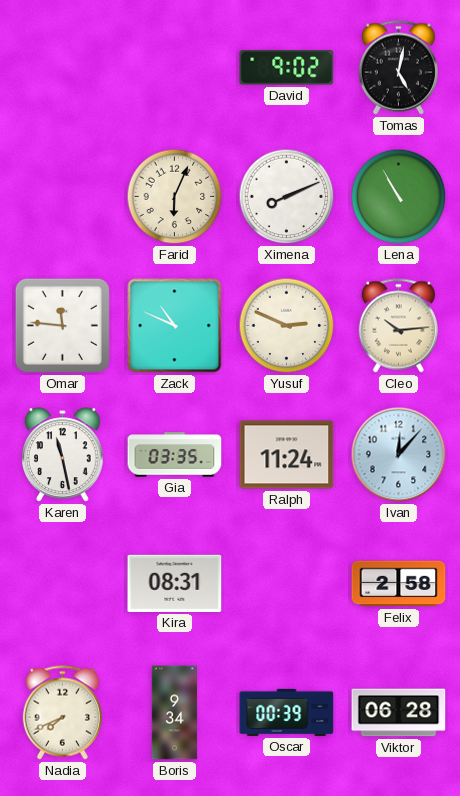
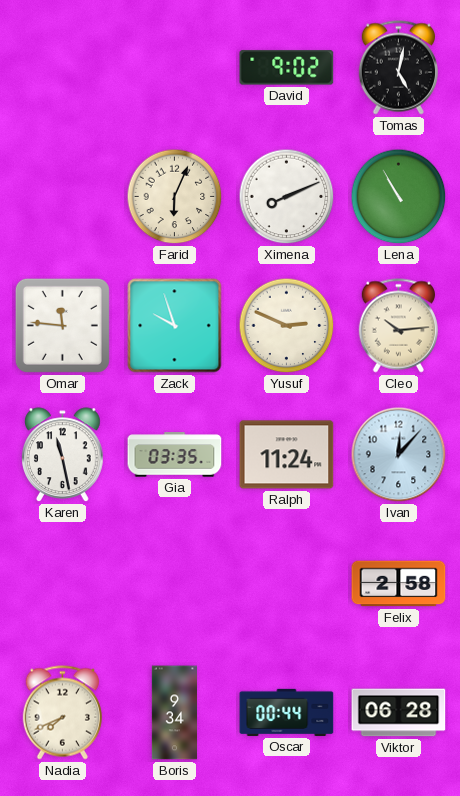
Zack: 10:49 -> 9:57 (175, 326)
Kira: 08:31 -> none (175, 583)
Oscar: 00:39 -> 00:44 (287, 712)
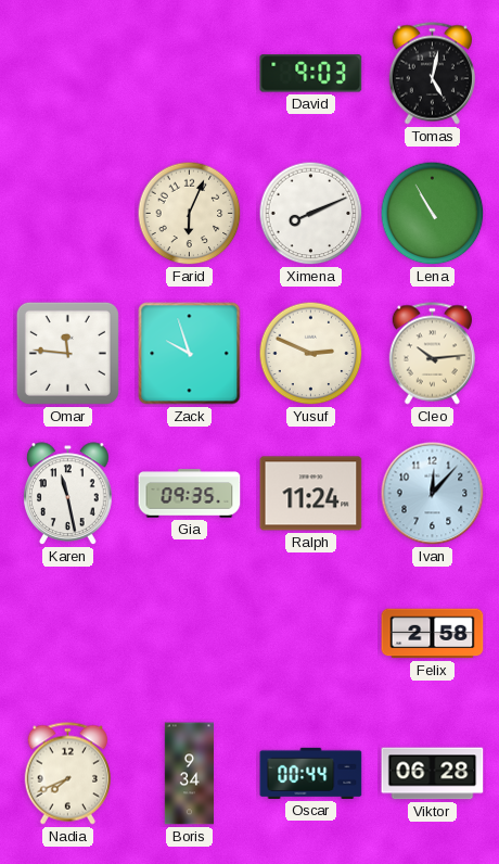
David: 9:02 -> 9:03 (311, 74)
Gia: 03:35 -> 09:35 (190, 494)
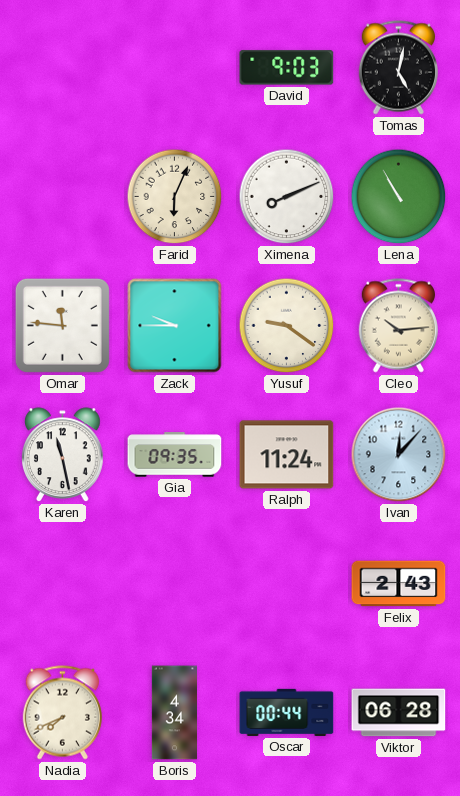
Zack: 9:57 -> 9:45 (175, 326)
Yusuf: 2:49 -> 9:21 (287, 326)
Felix: 2:58 -> 2:43 (399, 584)
Boris: 9:34 -> 4:34 (175, 713)
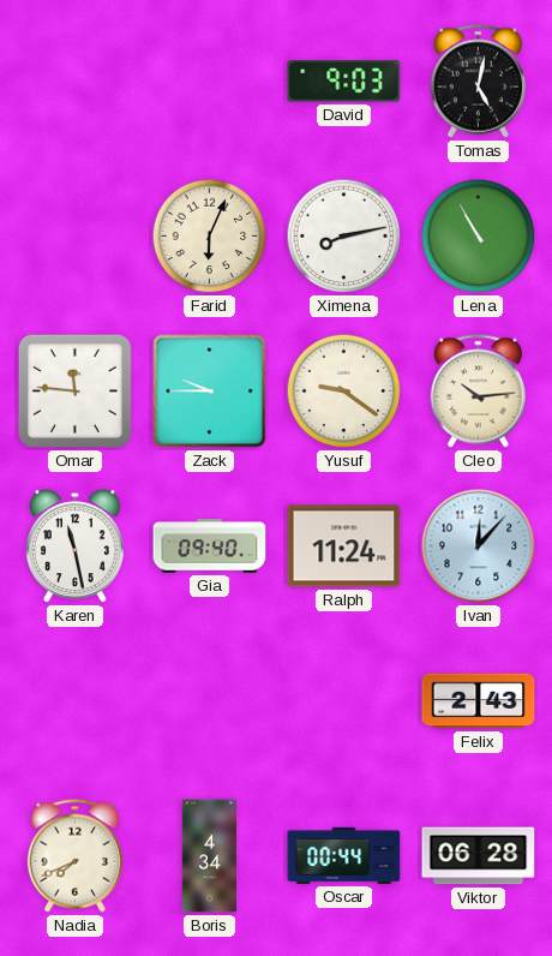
Ximena: 8:11 -> 8:13 (344, 237)
Gia: 09:35 -> 09:40 (210, 546)
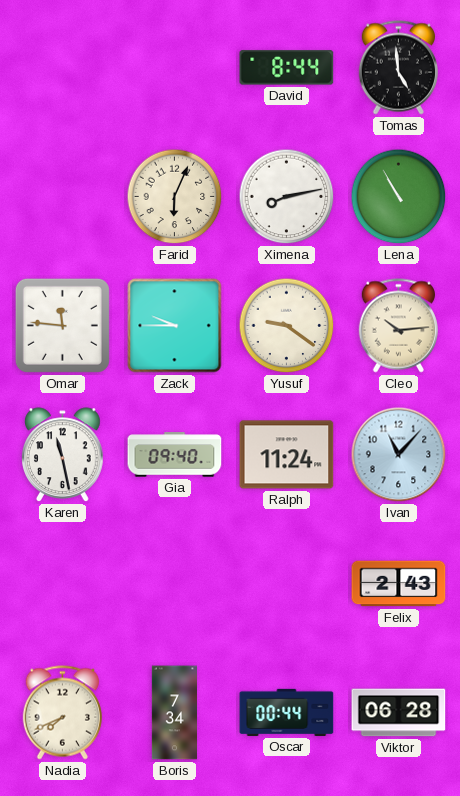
David: 9:03 -> 8:44 (287, 68)
Tomas: 5:02 -> 4:59 (398, 68)
Ivan: 12:07 -> 11:07 (399, 455)
Boris: 4:34 -> 7:34 (175, 713)
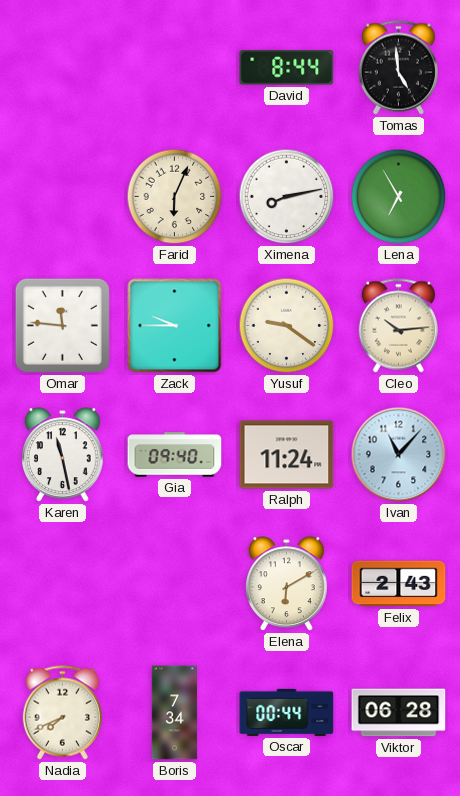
Lena: 10:55 -> 6:55 (399, 197)
Elena: none -> 6:10 (287, 584)
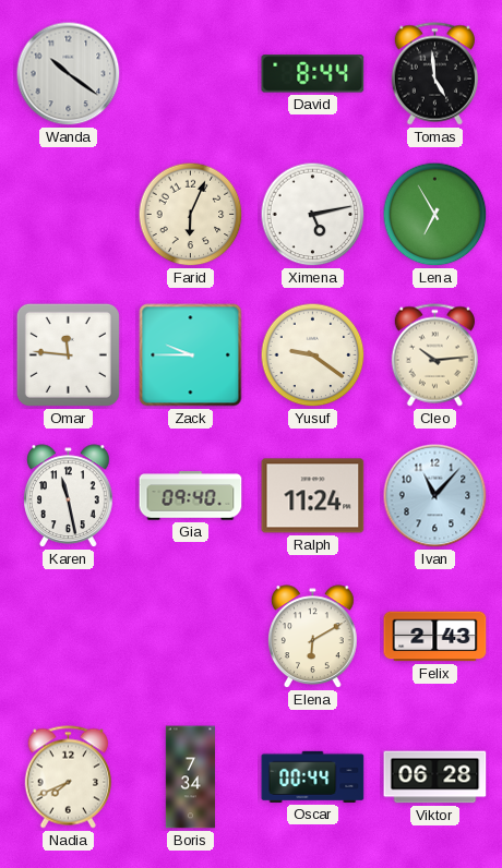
Wanda: none -> 10:21 (69, 74)
Ximena: 8:13 -> 5:13 (313, 215)
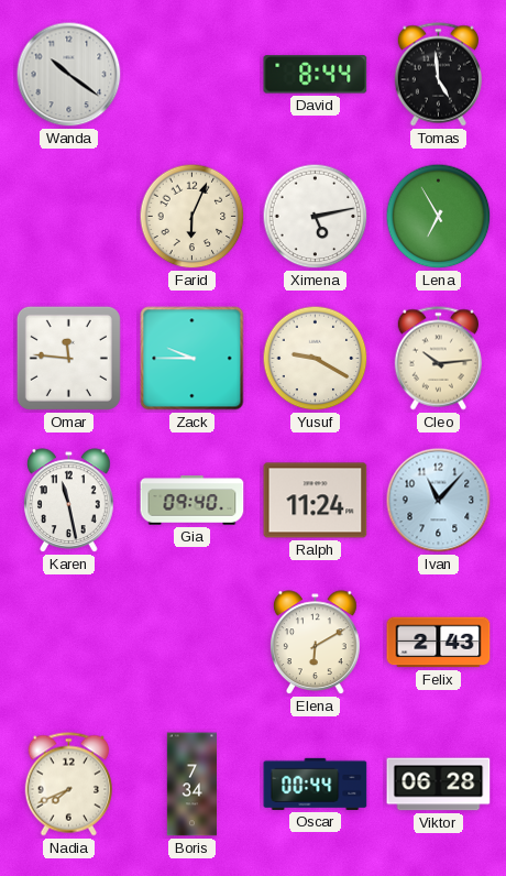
Yusuf: 9:21 -> 9:20 (316, 359)
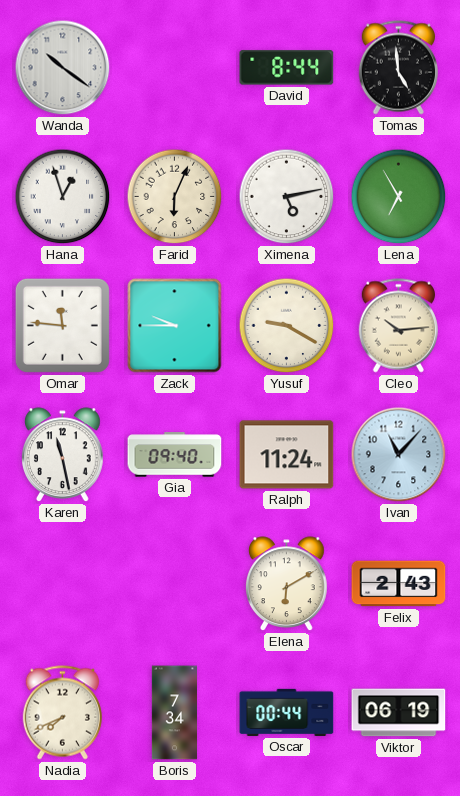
Hana: none -> 12:57 (63, 197)
Viktor: 06:28 -> 06:19 (399, 713)
